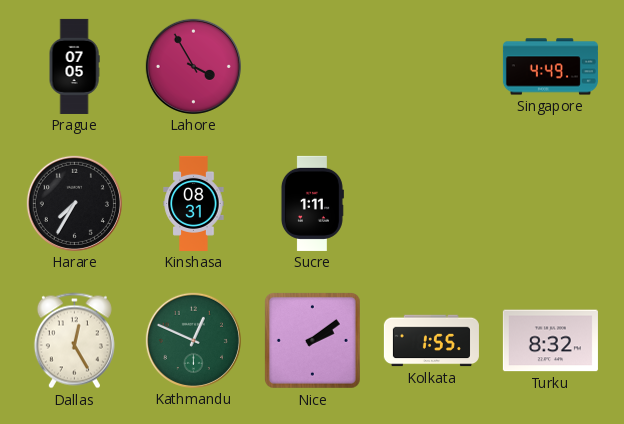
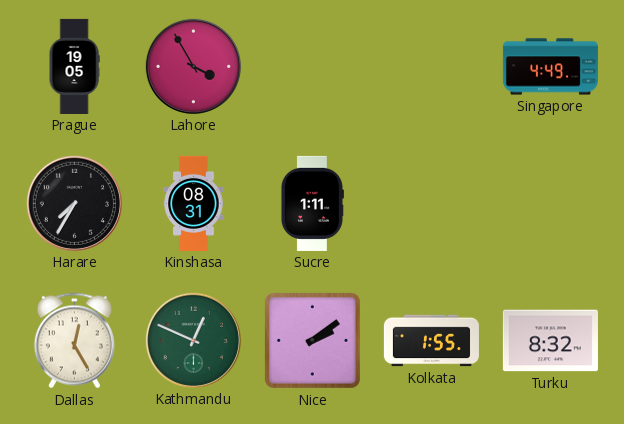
Prague: 07:05 -> 19:05 (74, 66)
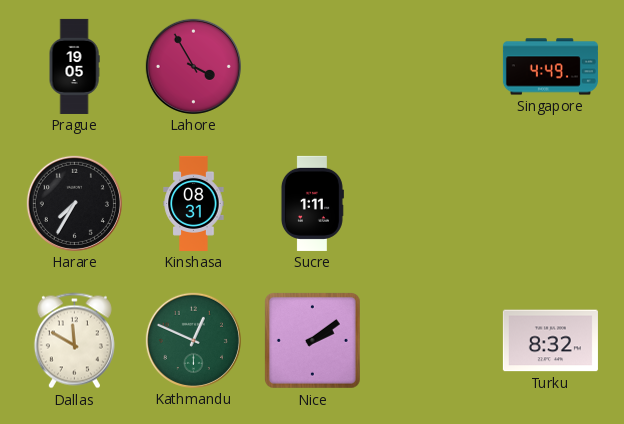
Dallas: 12:25 -> 11:50 (74, 341)
Kolkata: 1:55 -> none (431, 341)
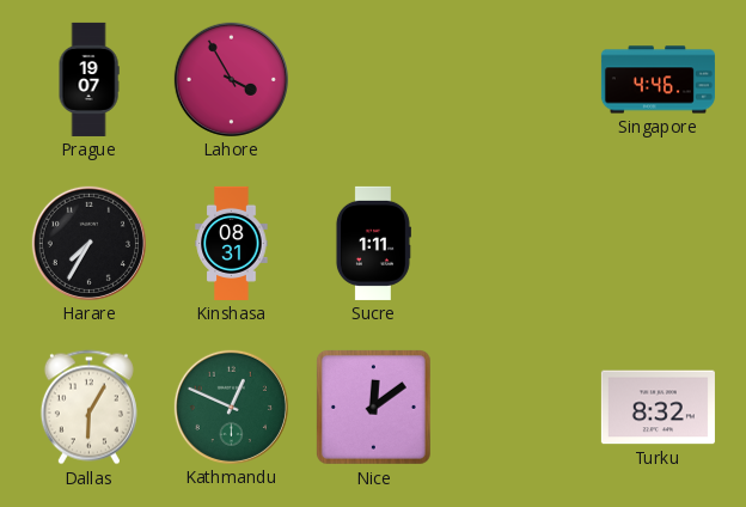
Prague: 19:05 -> 19:07 (88, 79)
Singapore: 4:49 -> 4:46 (658, 80)
Dallas: 11:50 -> 6:05 (88, 408)
Nice: 2:09 -> 12:09 (373, 407)
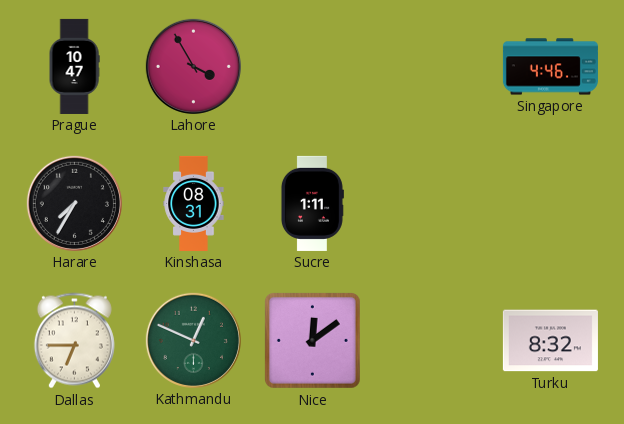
Prague: 19:07 -> 10:47 (74, 66)
Dallas: 6:05 -> 6:45 (74, 341)
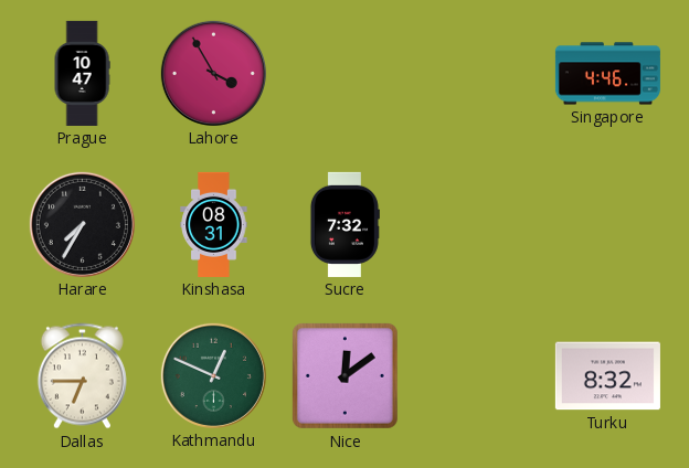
Sucre: 1:11 -> 7:32 (344, 224)
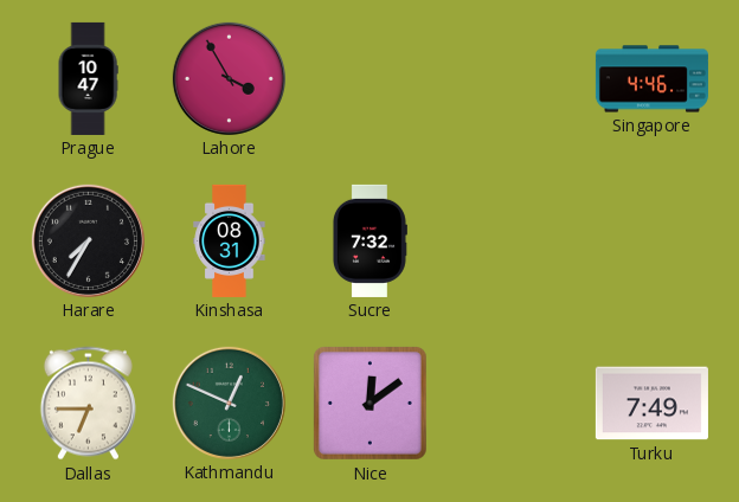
Turku: 8:32 -> 7:49 (651, 404)
